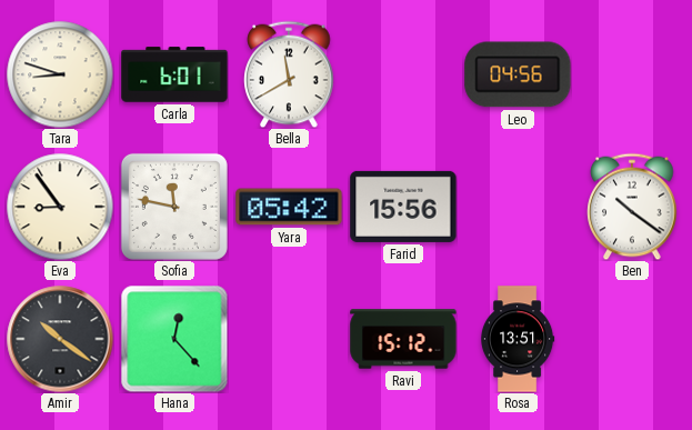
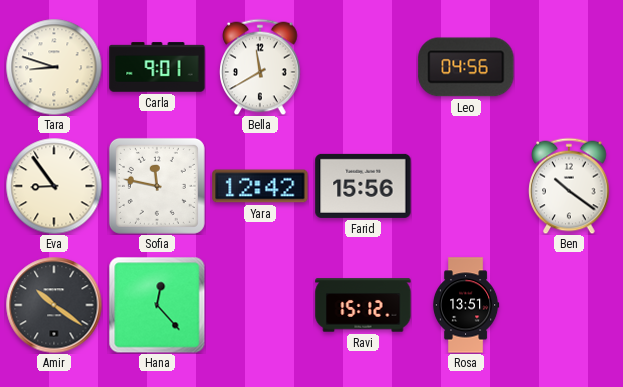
Carla: 6:01 -> 9:01 (157, 67)
Yara: 05:42 -> 12:42 (260, 186)
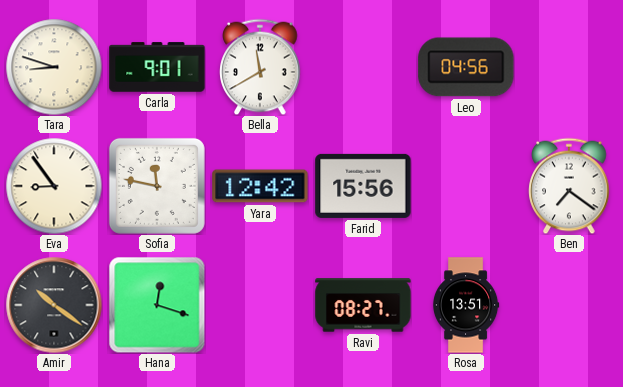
Ben: 10:21 -> 7:21 (569, 186)
Hana: 12:23 -> 12:18 (157, 305)
Ravi: 15:12 -> 08:27 (363, 305)
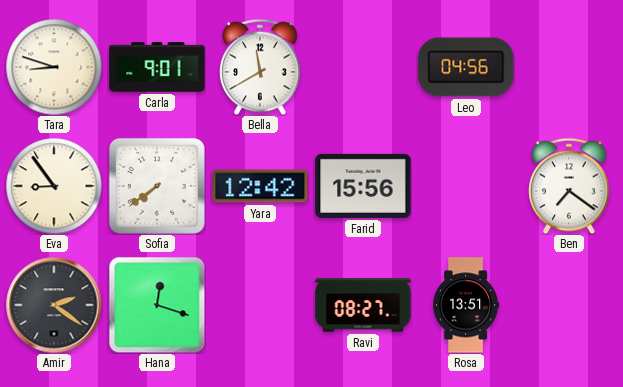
Sofia: 11:47 -> 7:39 (157, 186)
Amir: 10:21 -> 2:21 (54, 305)
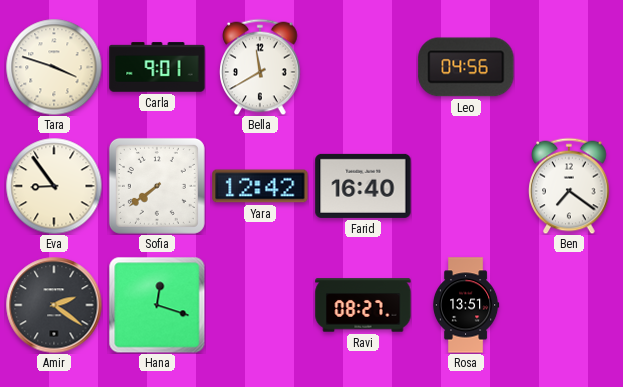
Tara: 8:48 -> 3:48 (54, 67)
Farid: 15:56 -> 16:40 (363, 186)
